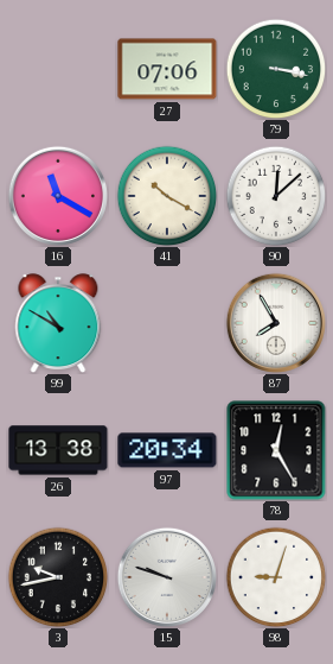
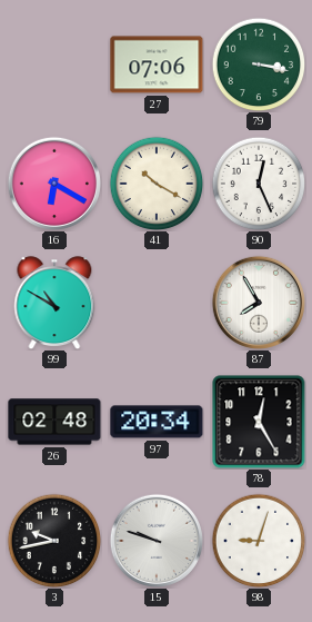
16: 11:20 -> 6:20 (54, 184)
90: 12:08 -> 12:26 (259, 184)
26: 13:38 -> 02:48 (54, 422)
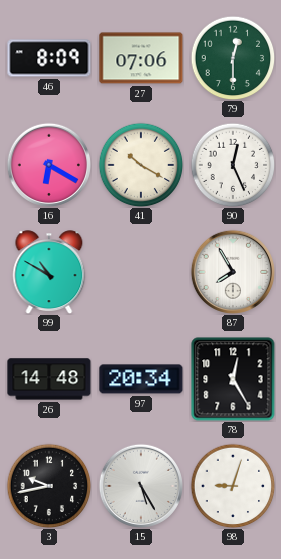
46: none -> 8:09 (49, 58)
79: 3:17 -> 12:30 (233, 58)
26: 02:48 -> 14:48 (49, 379)
15: 9:48 -> 5:25 (141, 486)
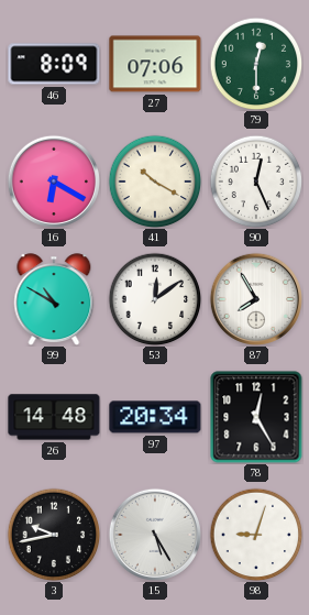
53: none -> 12:09 (155, 299)
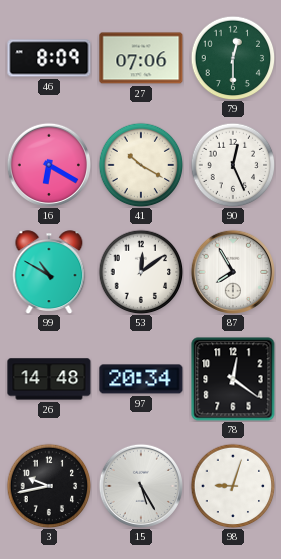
78: 12:25 -> 12:21 (233, 379)
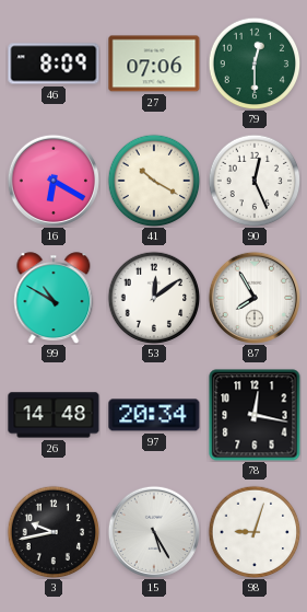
78: 12:21 -> 12:17 (255, 415)
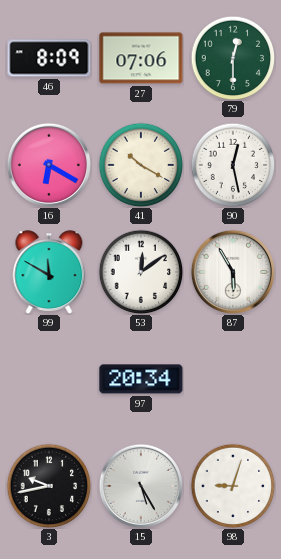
90: 12:26 -> 12:28 (233, 165)
99: 10:50 -> 11:50 (49, 272)
87: 7:55 -> 5:55 (233, 272)
26: 14:48 -> none (54, 415)
78: 12:17 -> none (255, 415)
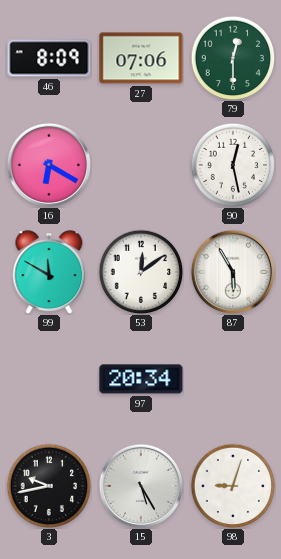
41: 10:20 -> none (141, 165)
